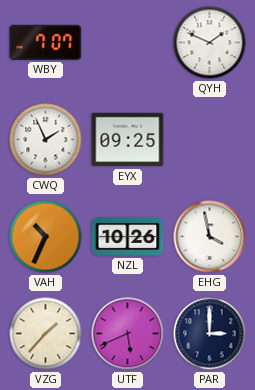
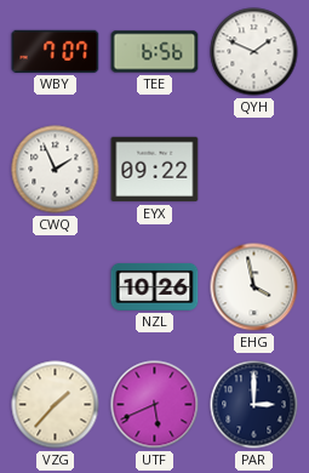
TEE: none -> 6:56 (155, 52)
EYX: 09:25 -> 09:22 (155, 170)
VAH: 10:34 -> none (46, 237)
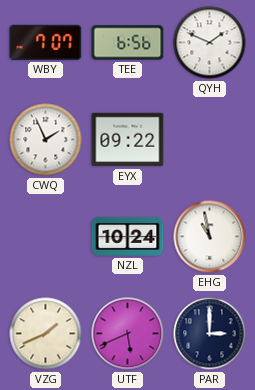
NZL: 10:26 -> 10:24 (128, 237)
EHG: 3:58 -> 10:58 (210, 237)
VZG: 1:37 -> 1:41 (46, 334)
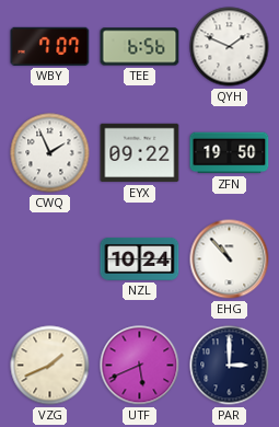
ZFN: none -> 19:50 (230, 153)
EHG: 10:58 -> 10:53 (230, 259)
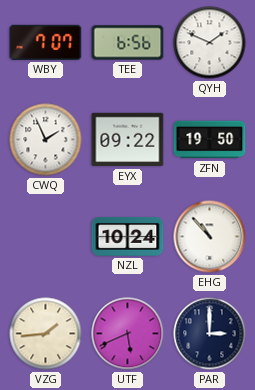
VZG: 1:41 -> 1:44 (46, 334)
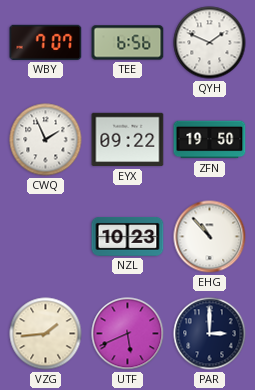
NZL: 10:24 -> 10:23 (128, 237)
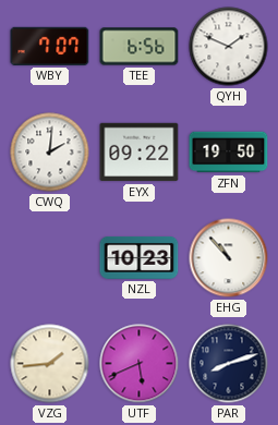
CWQ: 1:56 -> 2:01 (50, 153)
PAR: 3:00 -> 8:12 (229, 364)
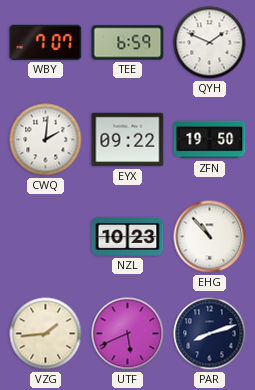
TEE: 6:56 -> 6:59 (128, 43)
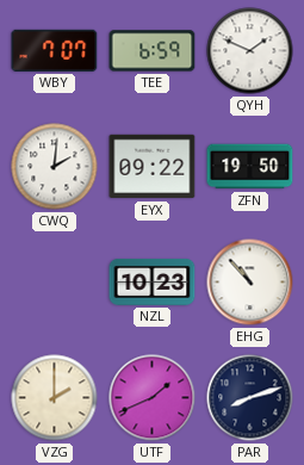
VZG: 1:44 -> 2:00 (55, 398)
UTF: 5:41 -> 1:41 (153, 398)
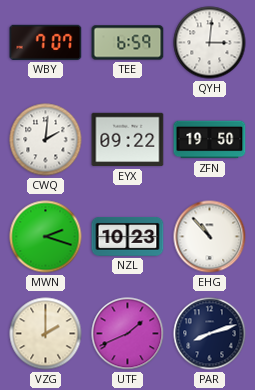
QYH: 1:49 -> 3:01 (210, 43)
MWN: none -> 2:18 (46, 237)
